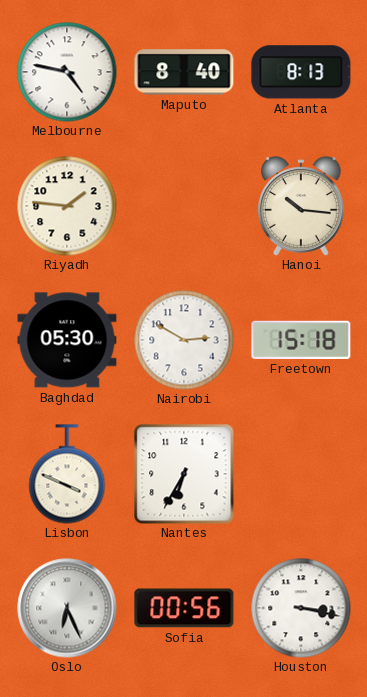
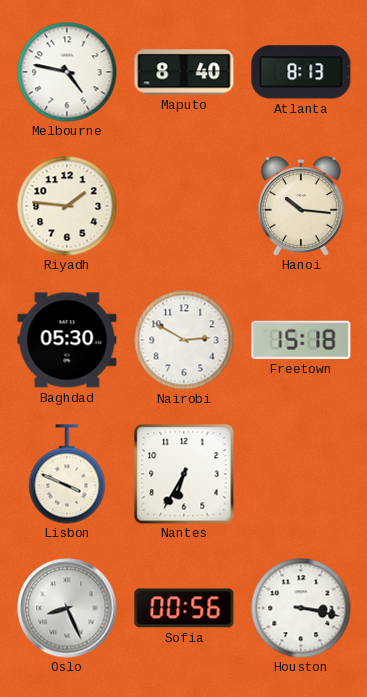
Oslo: 6:26 -> 8:26 (67, 608)
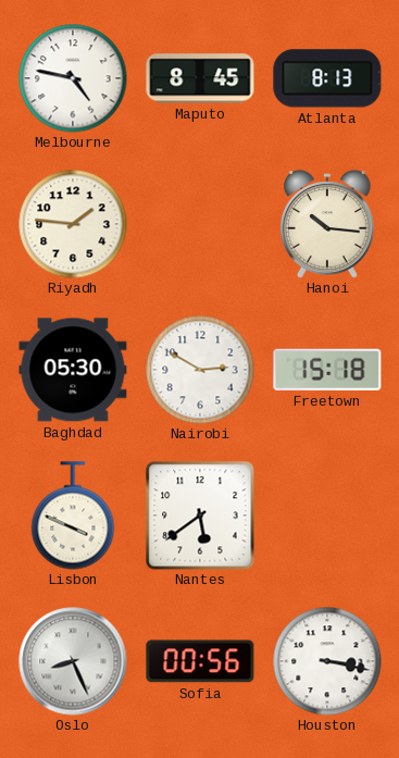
Maputo: 8:40 -> 8:45 (200, 78)
Nantes: 6:35 -> 5:39 (200, 515)
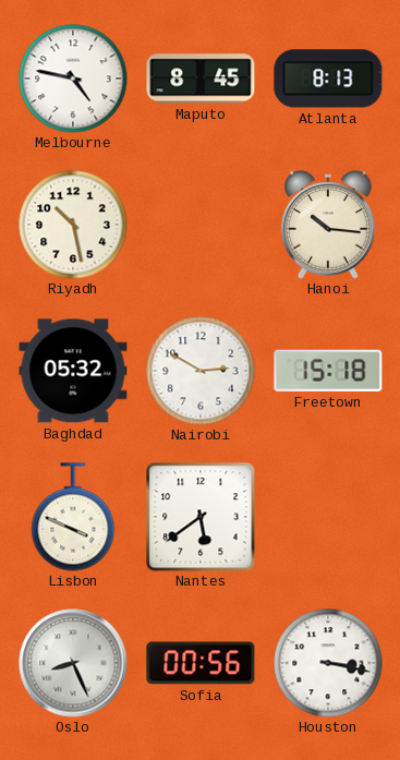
Riyadh: 1:46 -> 10:28 (73, 225)
Baghdad: 05:30 -> 05:32 (73, 371)
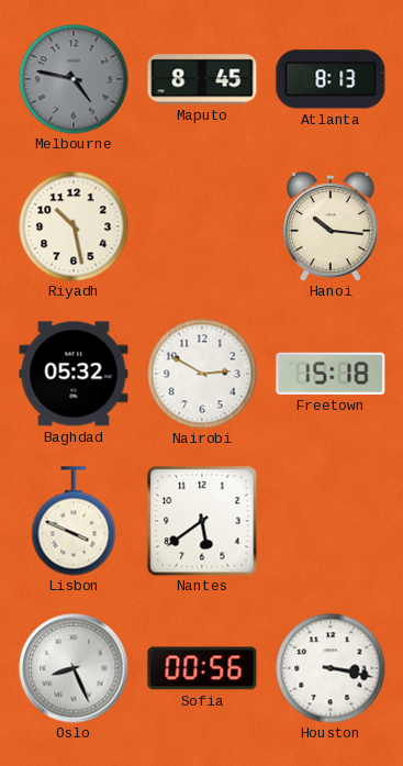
Melbourne dial: white -> grey (74, 79)
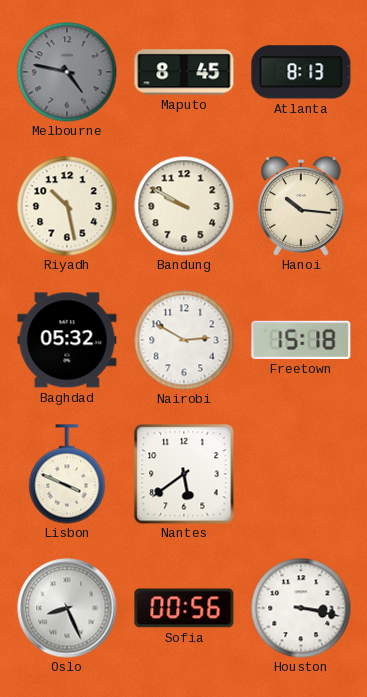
Bandung: none -> 9:50 (184, 206)
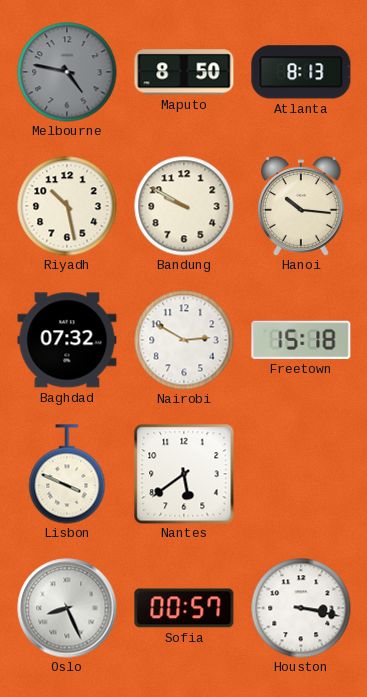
Maputo: 8:45 -> 8:50 (184, 72)
Baghdad: 05:32 -> 07:32 (67, 340)
Sofia: 00:56 -> 00:57 (184, 608)
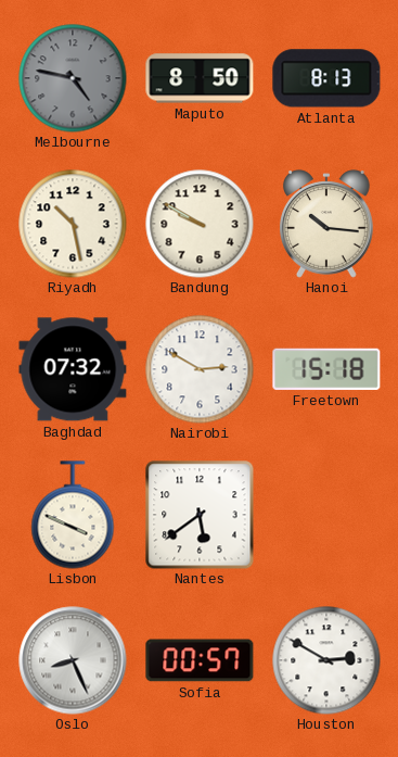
Houston: 3:17 -> 2:50 (326, 660)
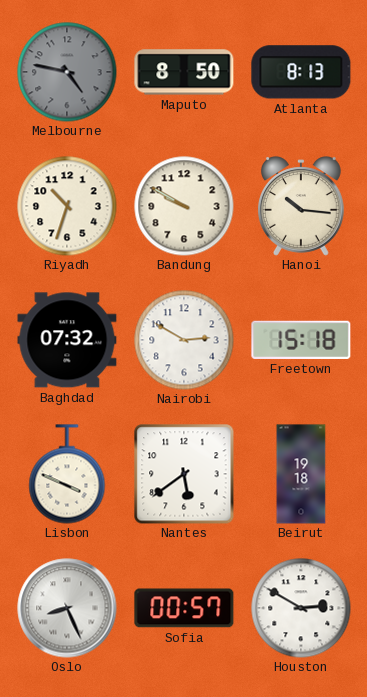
Riyadh: 10:28 -> 10:33 (67, 206)
Beirut: none -> 19:18 (301, 474)
